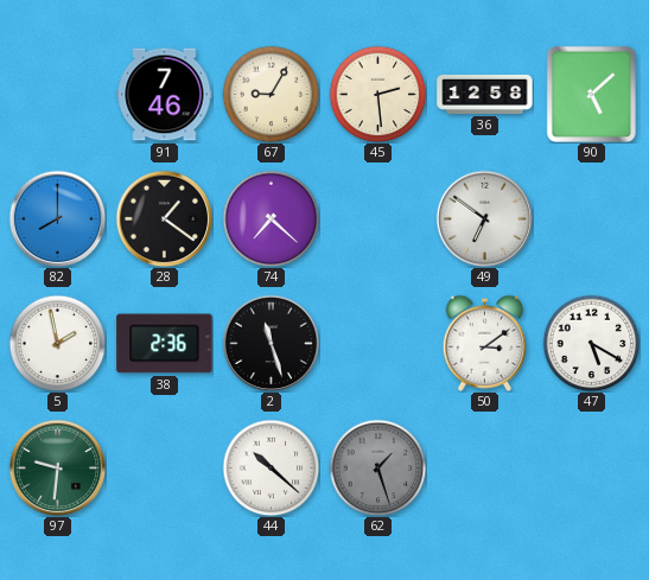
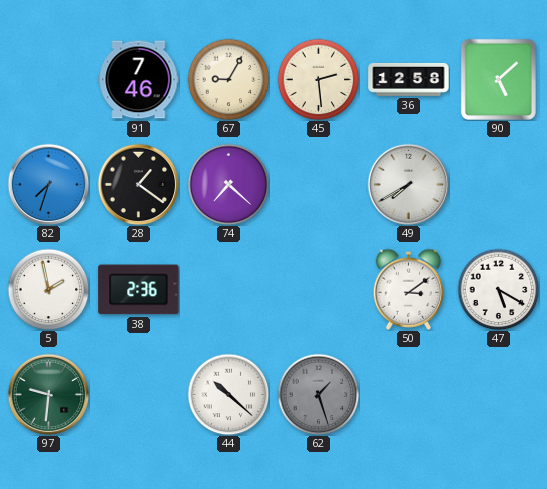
82: 8:00 -> 7:33 (48, 184)
49: 6:51 -> 7:40 (408, 184)
2: 11:27 -> none (271, 343)
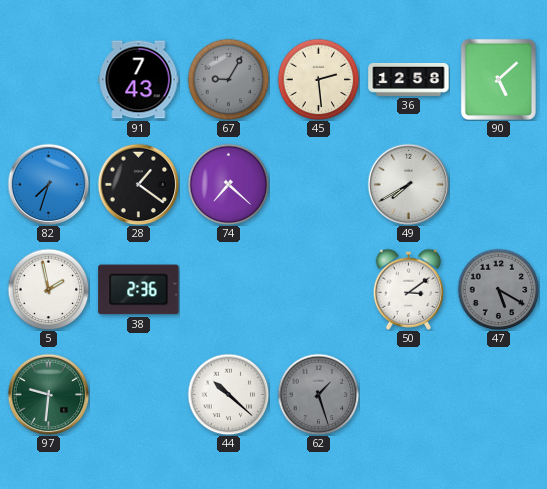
91: 7:46 -> 7:43 (139, 80)
67 dial: cream -> grey (228, 79)
47 dial: white -> grey (498, 289)
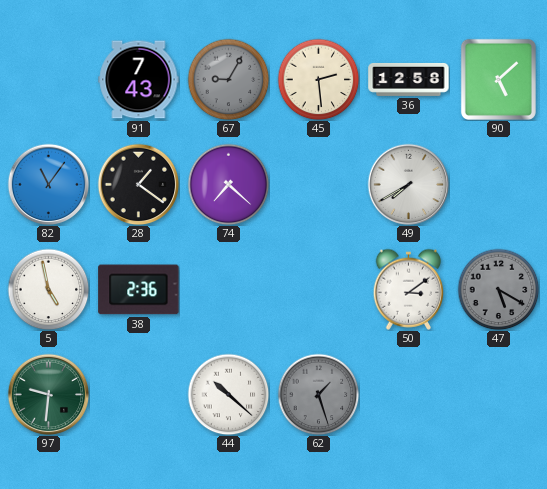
82: 7:33 -> 11:06 (48, 184)
5: 1:58 -> 4:58 (48, 289)
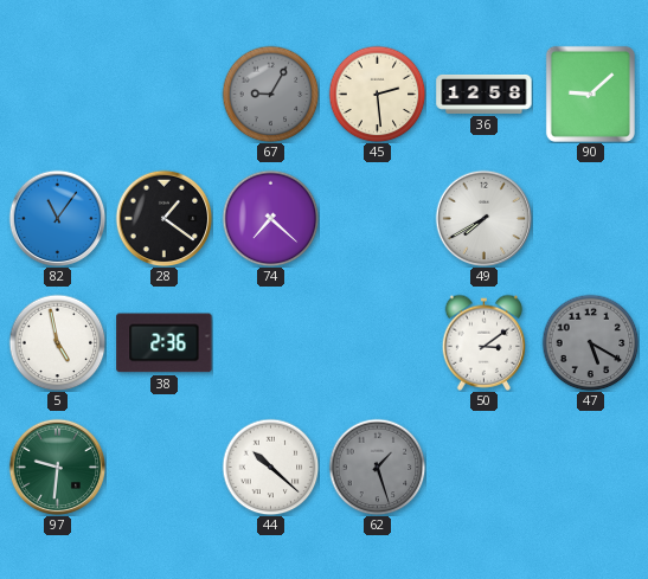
91: 7:43 -> none (139, 80)
90: 5:08 -> 9:08 (590, 94)
